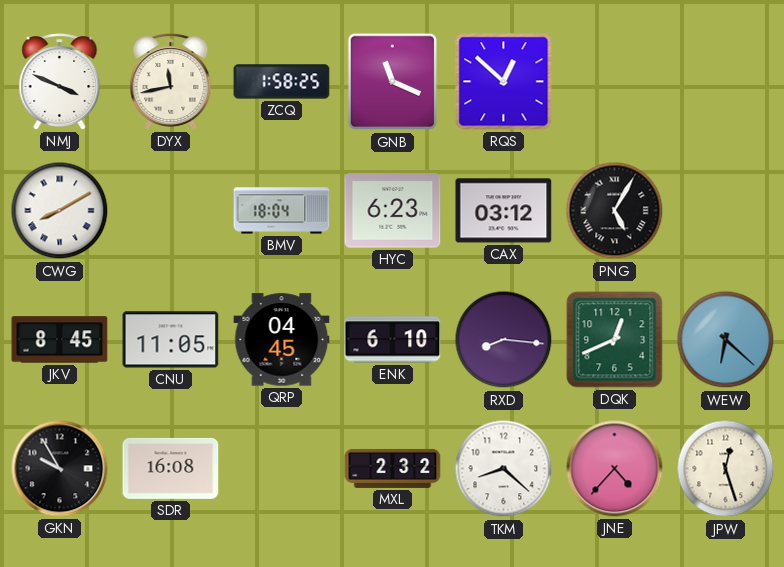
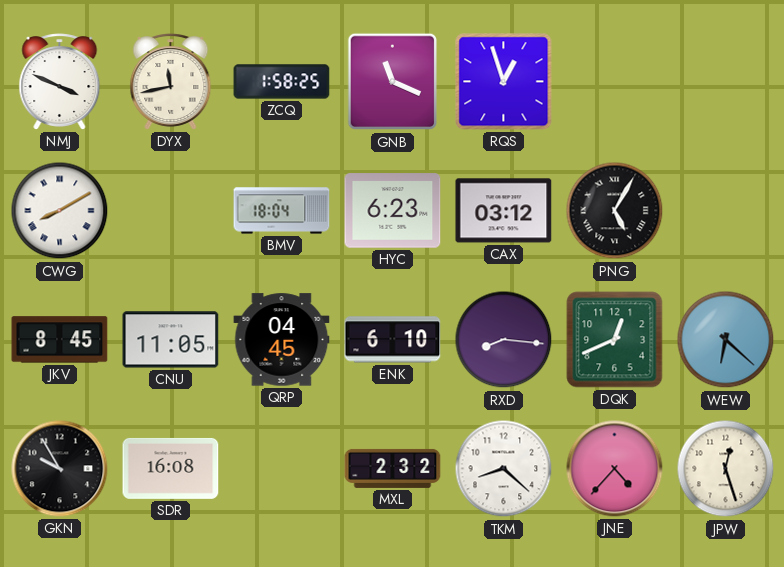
RQS: 12:52 -> 12:57 (504, 82)
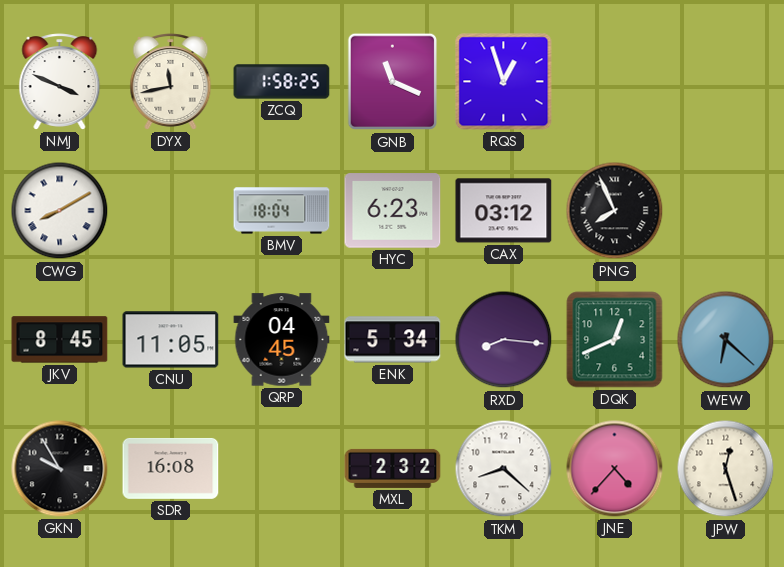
PNG: 5:05 -> 7:56 (615, 211)
ENK: 6:10 -> 5:34 (393, 340)
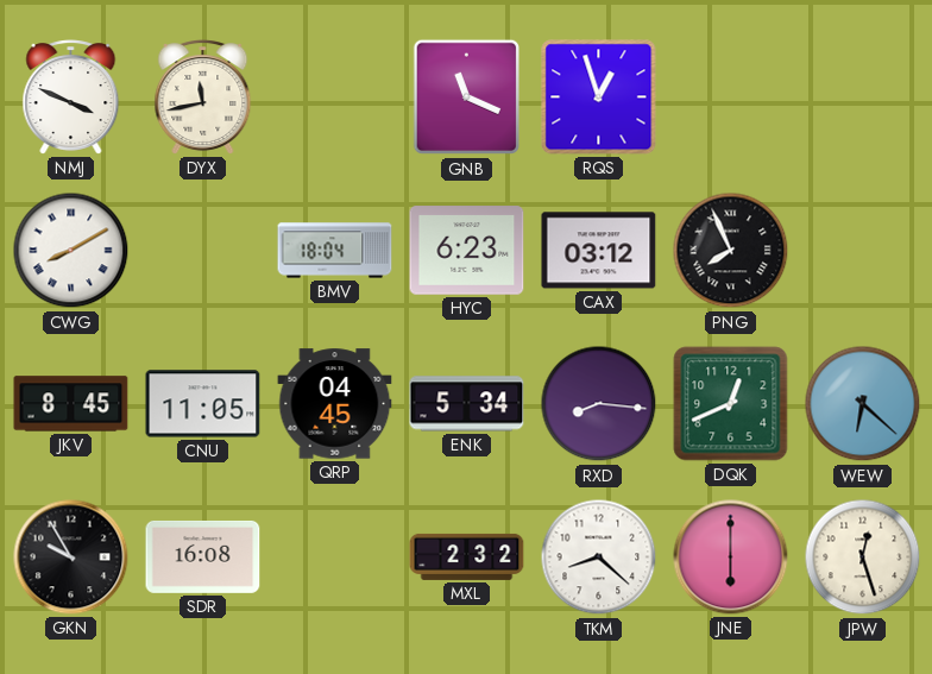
ZCQ: 1:58 -> none (282, 82)
JNE: 4:37 -> 6:00 (731, 558)
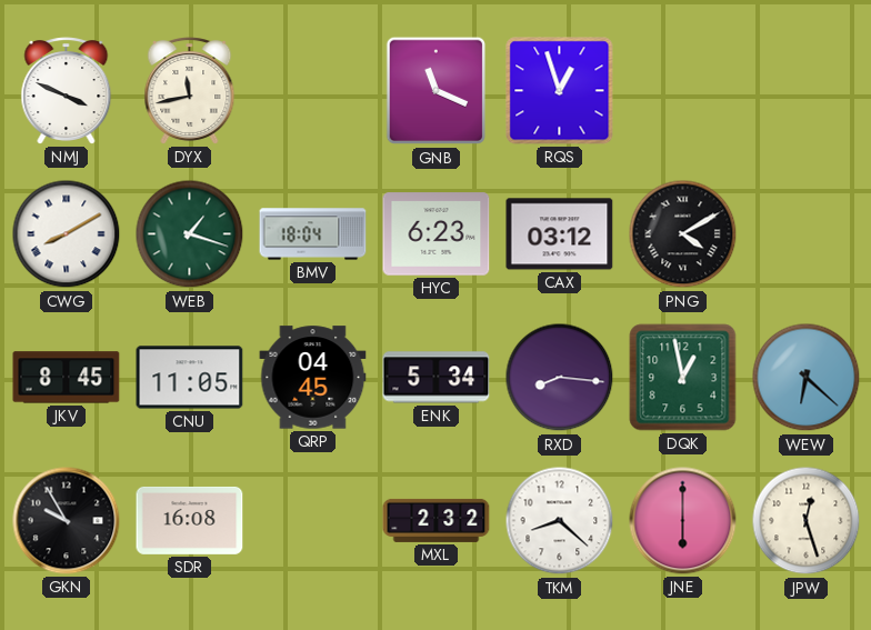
WEB: none -> 1:18 (190, 234)
PNG: 7:56 -> 4:10 (683, 234)
DQK: 12:41 -> 12:58 (683, 378)
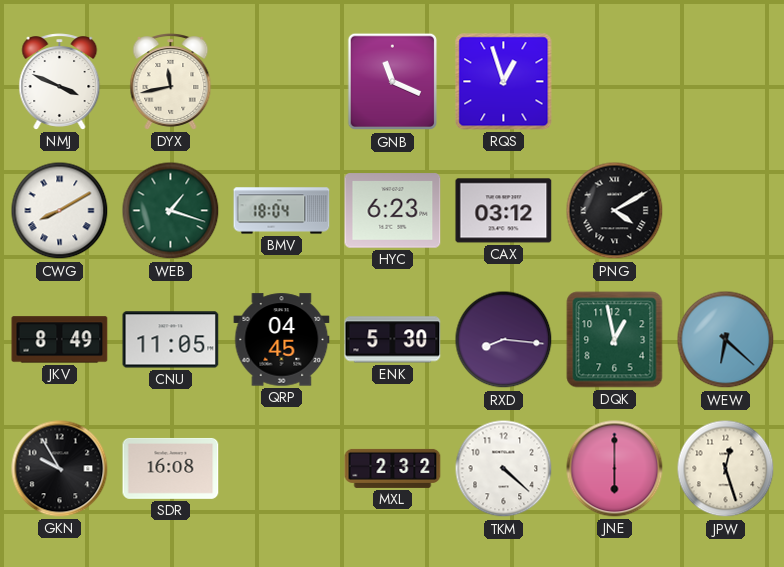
JKV: 8:45 -> 8:49 (60, 340)
ENK: 5:34 -> 5:30 (393, 340)
TKM: 8:22 -> 4:22 (504, 469)
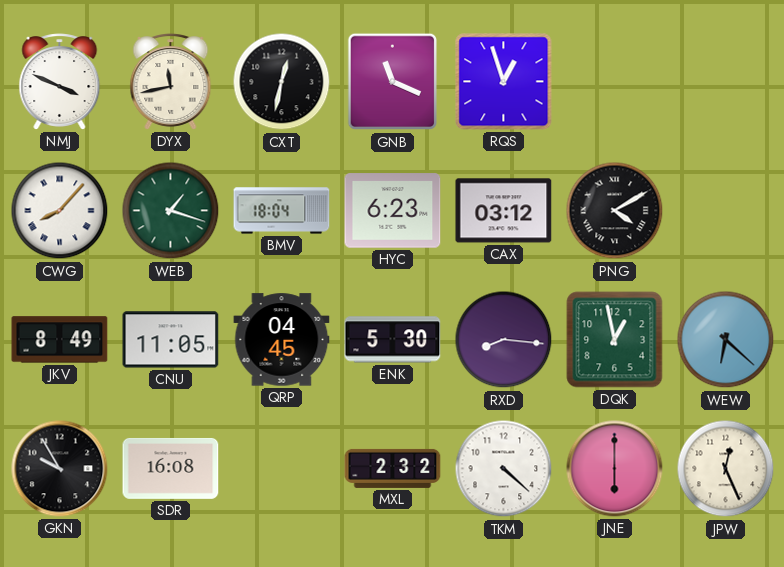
CXT: none -> 12:32 (282, 82)
CWG: 8:10 -> 8:07 (60, 211)
JPW: 12:27 -> 12:26 (726, 469)
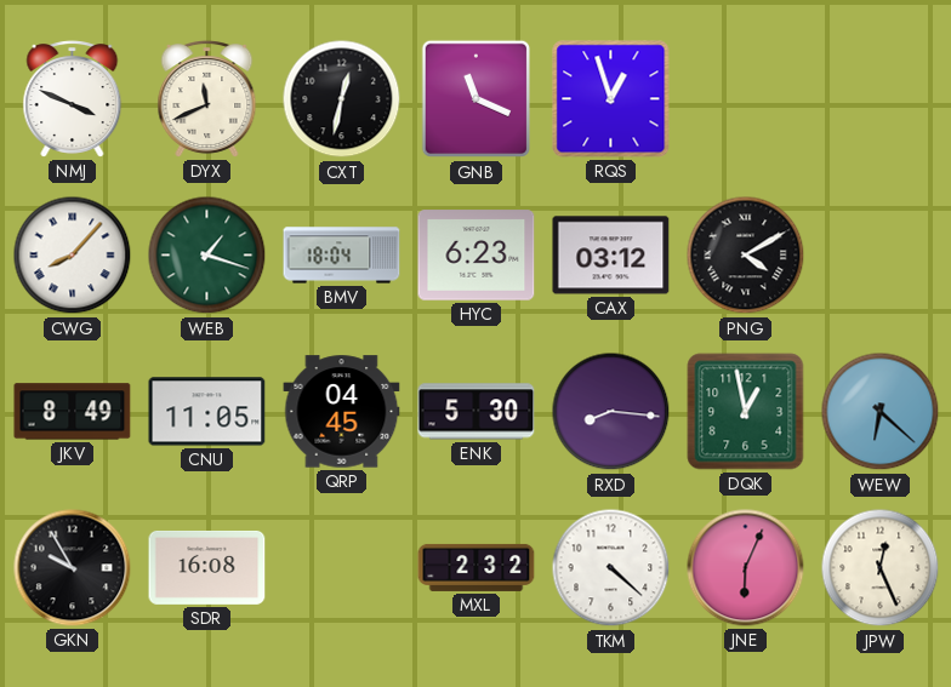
DYX: 11:43 -> 11:41 (207, 99)
JNE: 6:00 -> 6:04 (746, 568)
